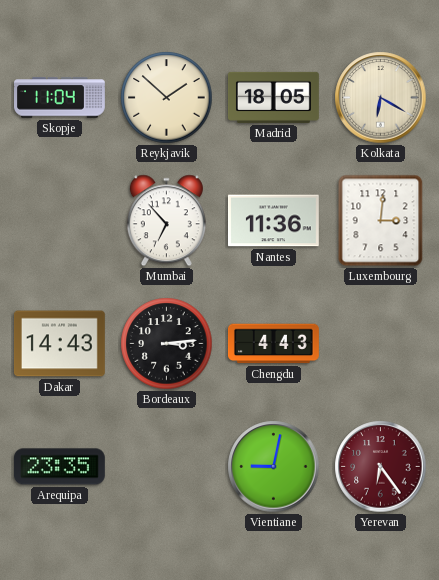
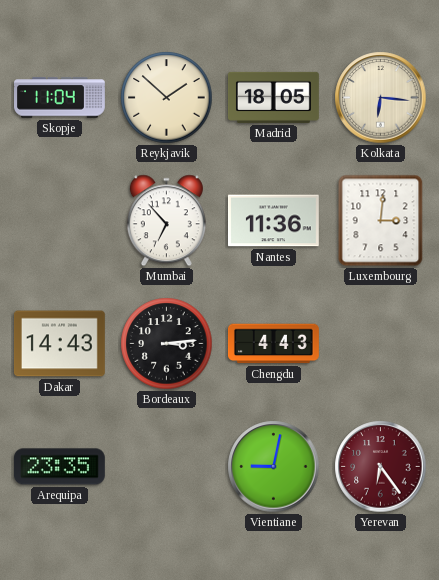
Kolkata: 6:20 -> 6:16 (381, 98)
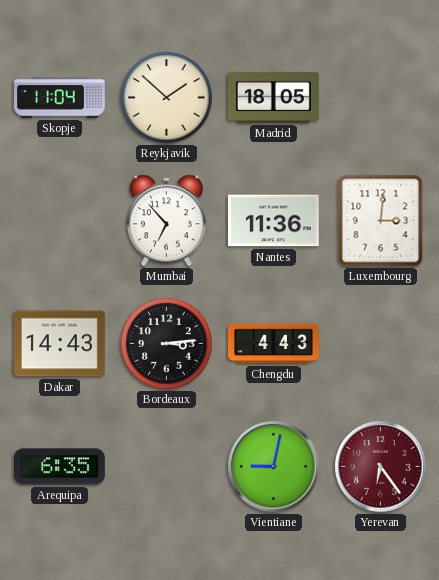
Kolkata: 6:16 -> none (381, 98)
Arequipa: 23:35 -> 6:35 (59, 467)
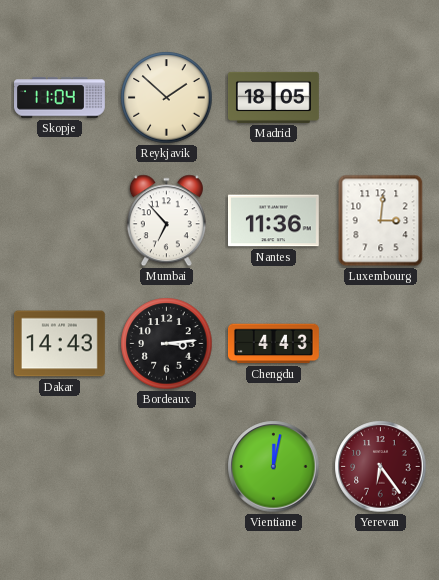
Arequipa: 6:35 -> none (59, 467)
Vientiane: 9:02 -> 12:02 (274, 467)
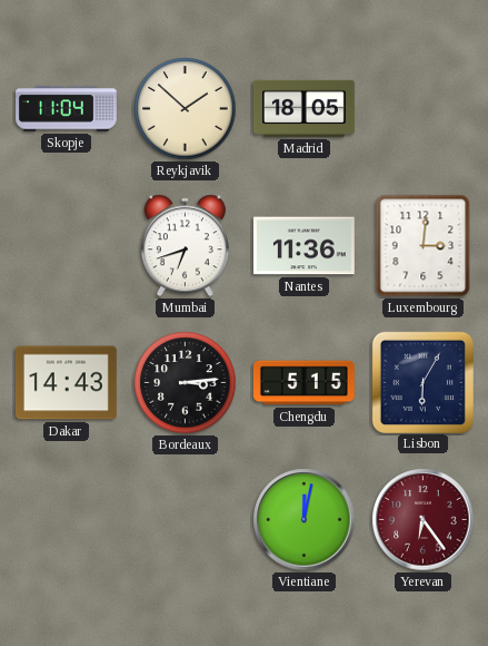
Mumbai: 6:53 -> 6:42 (185, 246)
Chengdu: 4:43 -> 5:15 (303, 383)
Lisbon: none -> 6:05 (422, 382)
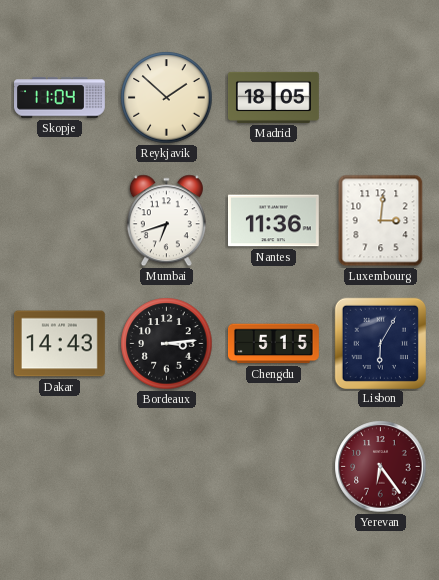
Vientiane: 12:02 -> none (305, 520)
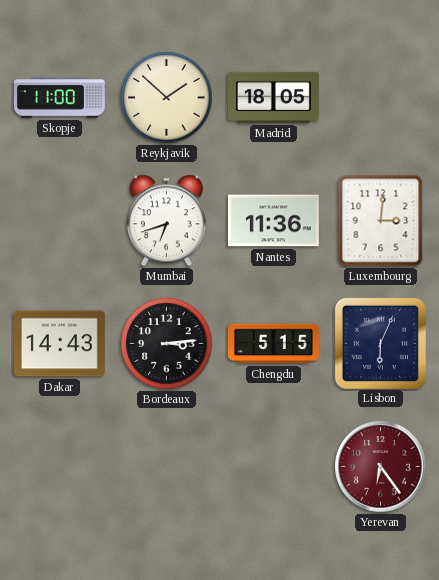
Skopje: 11:04 -> 11:00 (60, 98)
Lisbon: 6:05 -> 6:04 (380, 343)
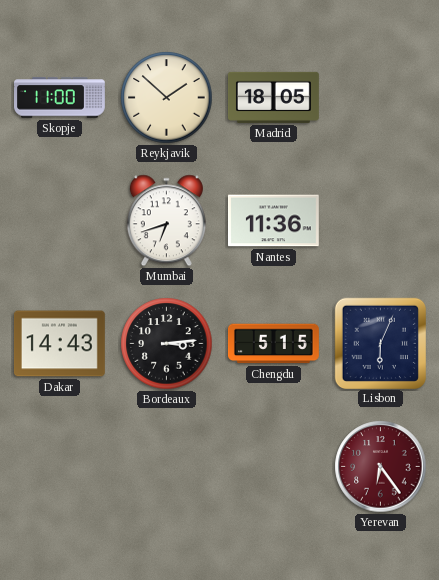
Luxembourg: 3:01 -> none (381, 221)
